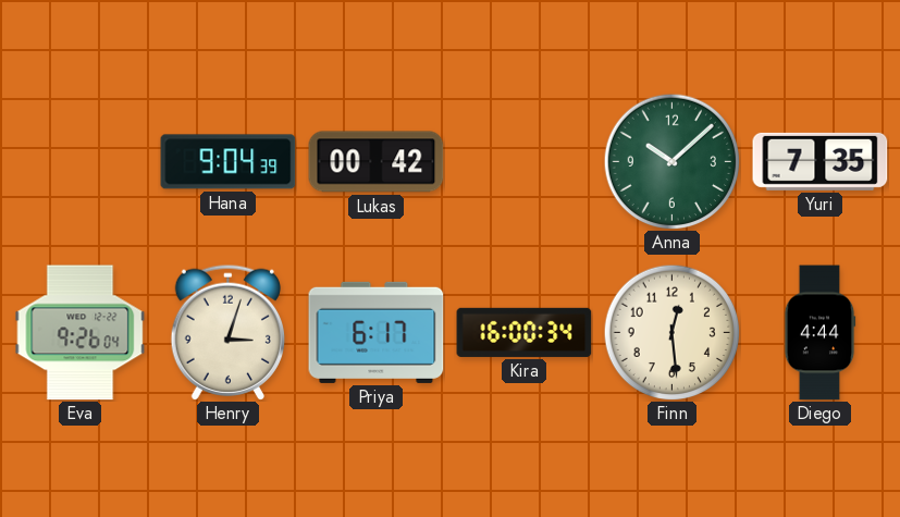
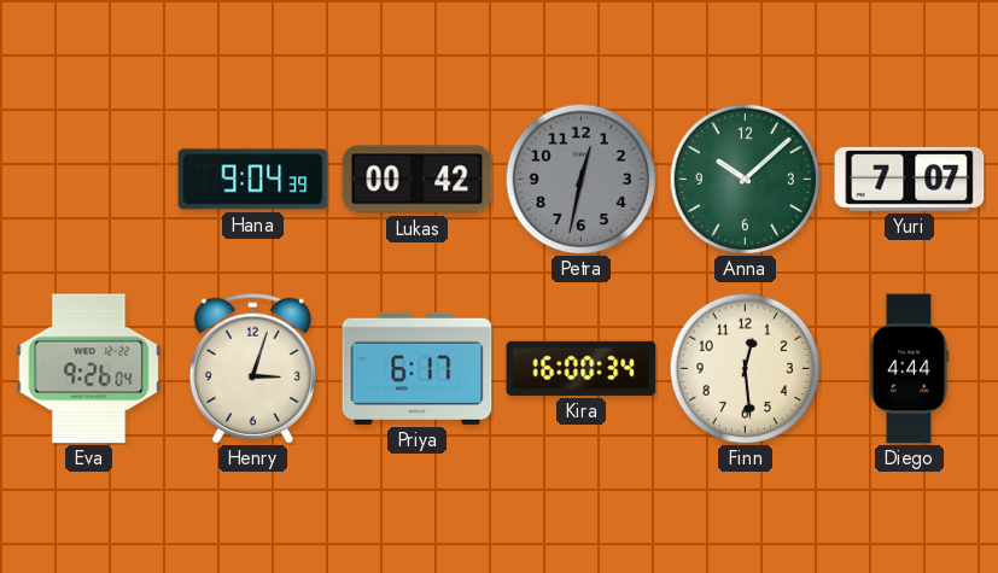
Petra: none -> 12:32 (580, 179)
Yuri: 7:35 -> 7:07 (910, 179)
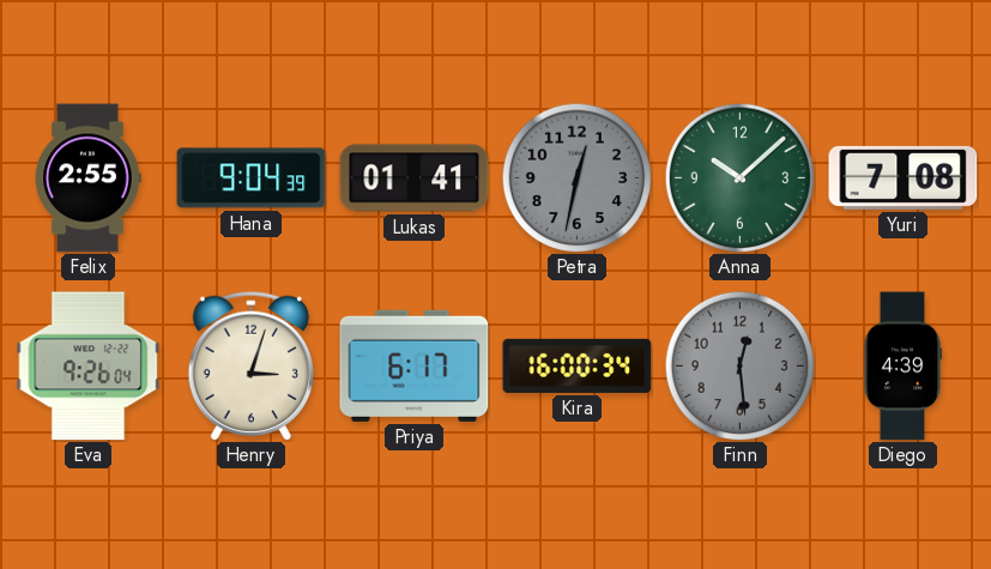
Felix: none -> 2:55 (89, 178)
Lukas: 00:42 -> 01:41 (415, 178)
Yuri: 7:07 -> 7:08 (904, 177)
Finn dial: cream -> grey (739, 365)
Diego: 4:44 -> 4:39 (902, 367)
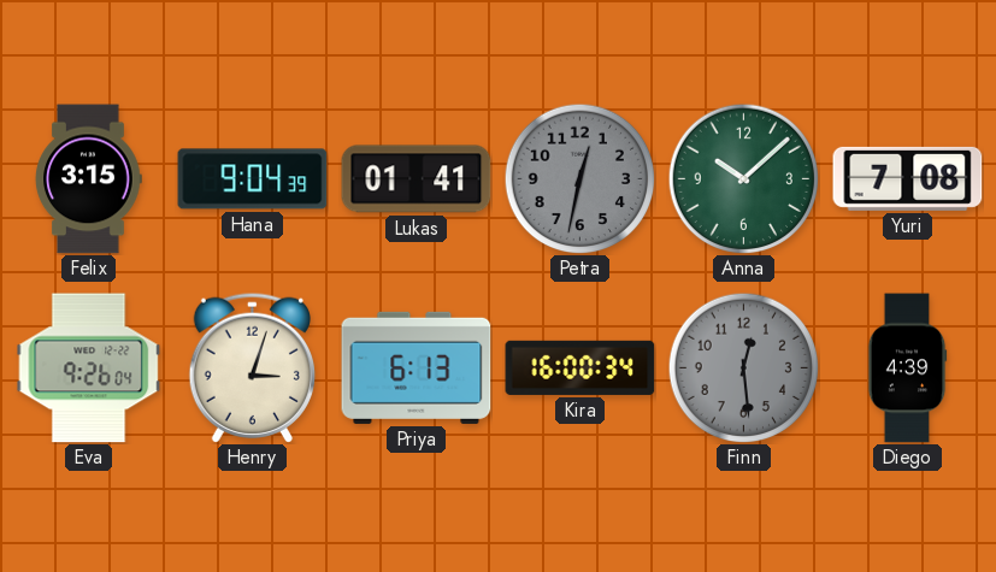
Felix: 2:55 -> 3:15 (89, 179)
Priya: 6:17 -> 6:13 (417, 367)
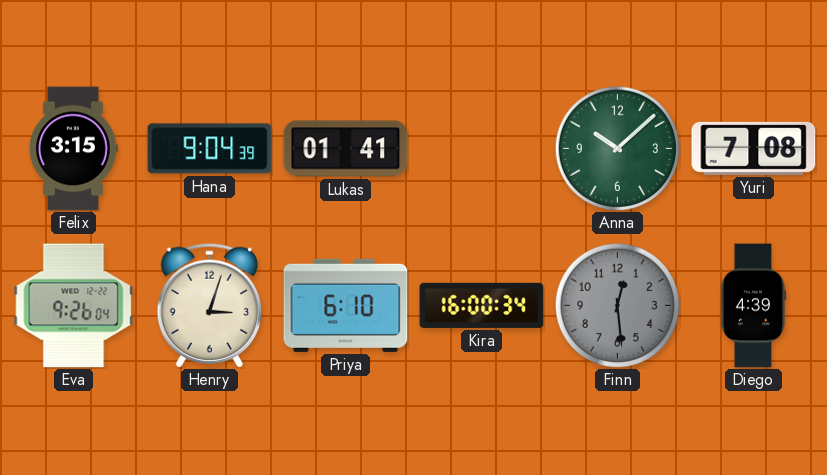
Petra: 12:32 -> none (579, 178)
Priya: 6:13 -> 6:10 (346, 305)
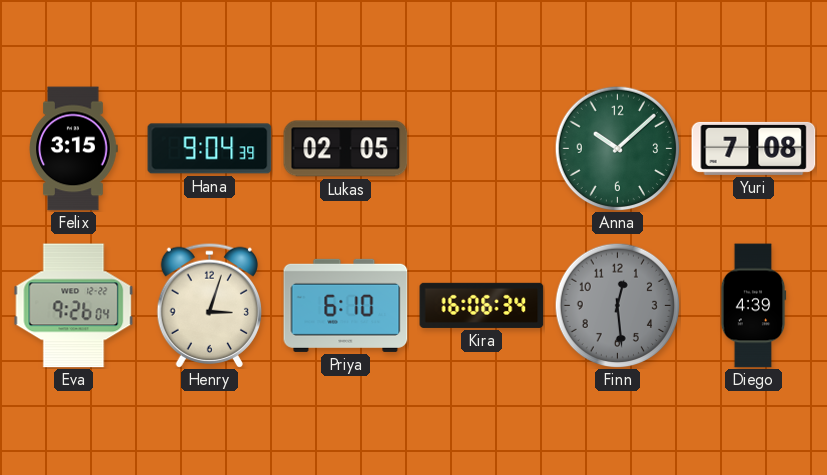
Lukas: 01:41 -> 02:05 (346, 149)
Kira: 16:00 -> 16:06 (482, 305)
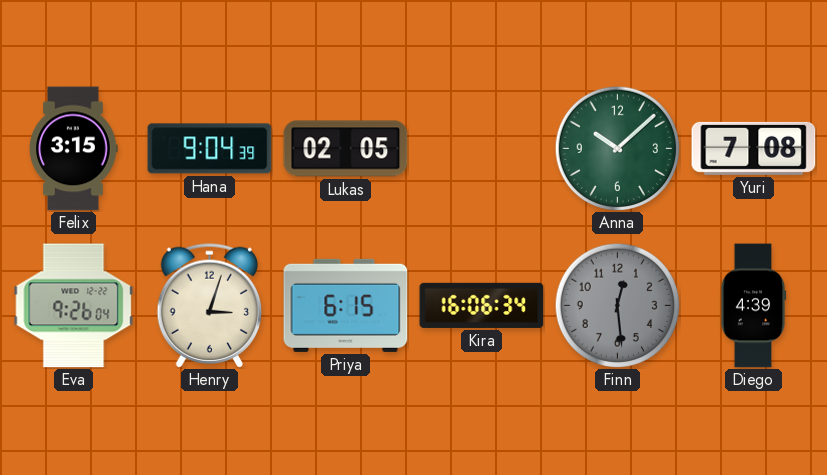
Priya: 6:10 -> 6:15 (346, 305)
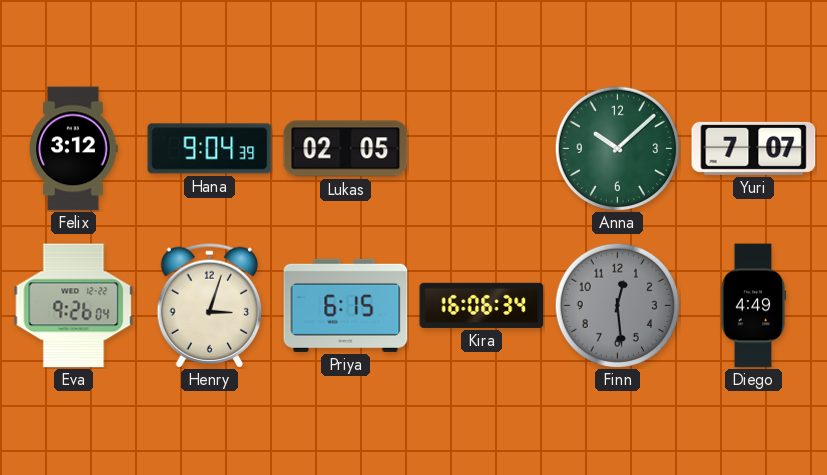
Felix: 3:15 -> 3:12 (74, 149)
Yuri: 7:08 -> 7:07 (754, 148)
Diego: 4:39 -> 4:49 (753, 306)
